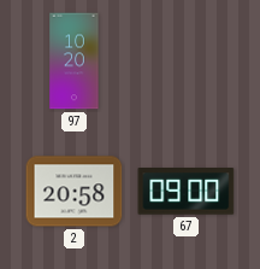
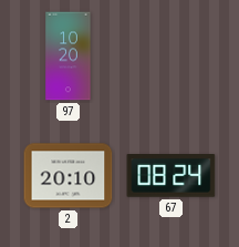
2: 20:58 -> 20:10 (69, 176)
67: 09:00 -> 08:24 (172, 176)
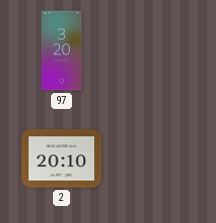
97: 10:20 -> 3:20 (62, 51)
67: 08:24 -> none (172, 176)
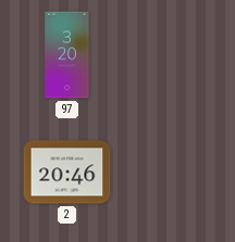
2: 20:10 -> 20:46 (67, 173)
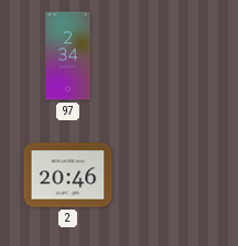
97: 3:20 -> 2:34 (68, 56)
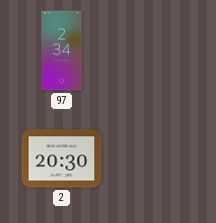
2: 20:46 -> 20:30 (62, 159)
